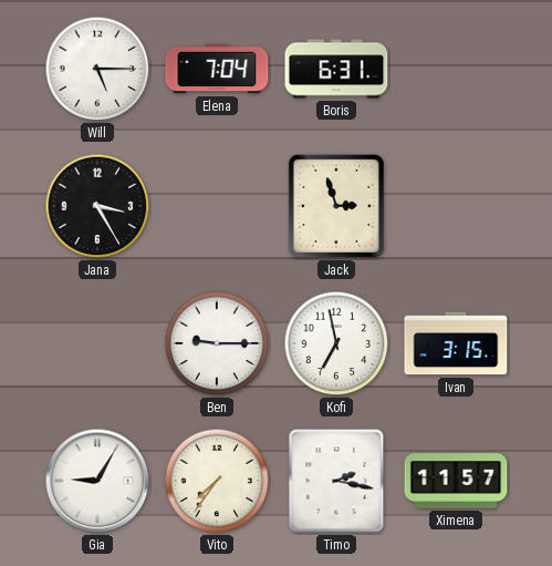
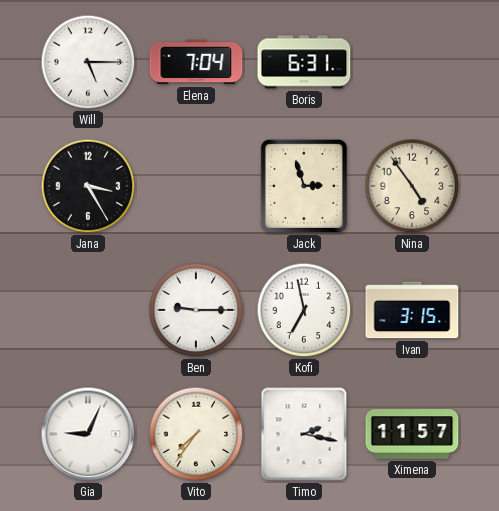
Nina: none -> 4:54 (412, 186)
Gia: 9:05 -> 9:04 (88, 434)
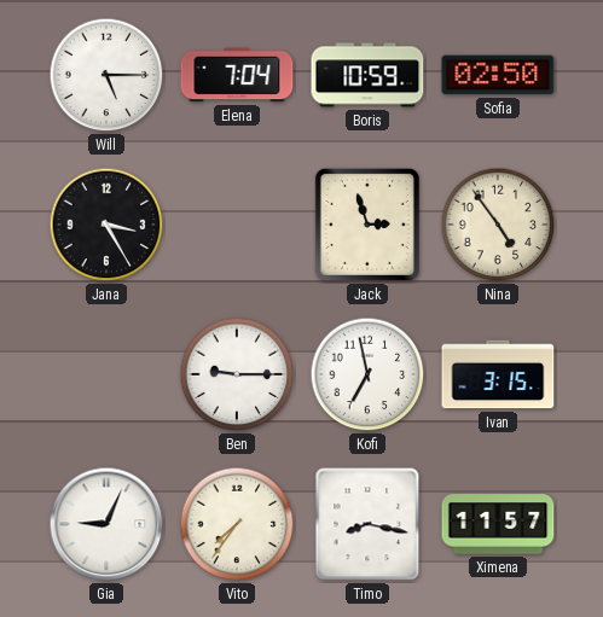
Boris: 6:31 -> 10:59 (367, 75)
Sofia: none -> 02:50 (498, 75)
Timo: 2:17 -> 8:17 (367, 524)
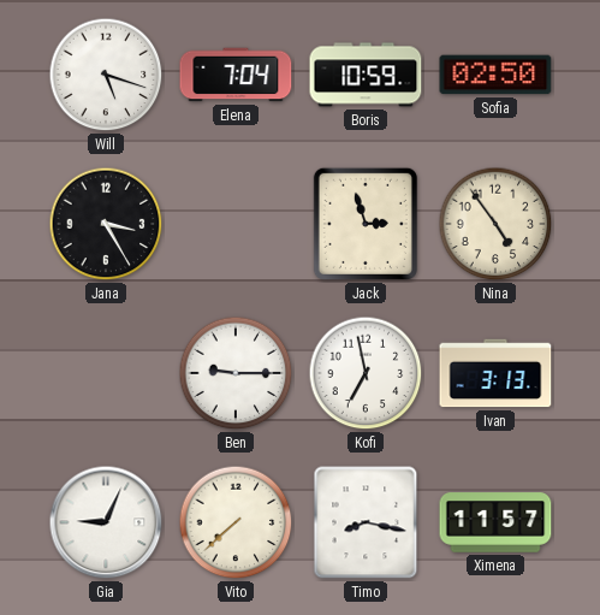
Will: 5:15 -> 5:18 (106, 75)
Ivan: 3:15 -> 3:13 (495, 373)
Vito: 7:36 -> 7:38 (236, 522)
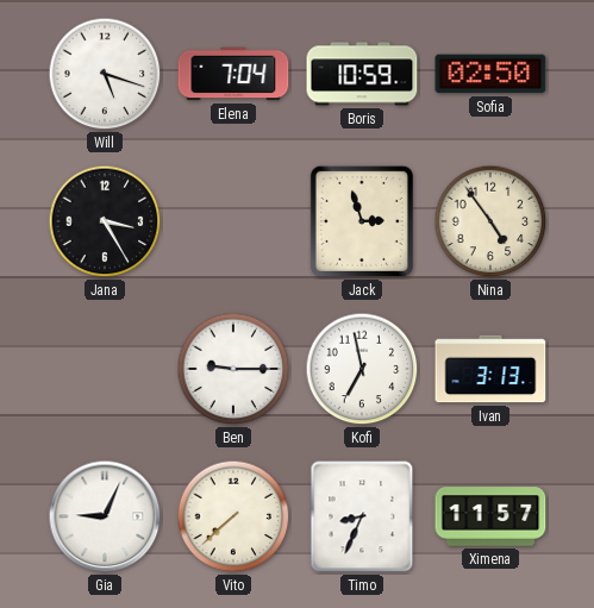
Timo: 8:17 -> 8:34 (362, 516)
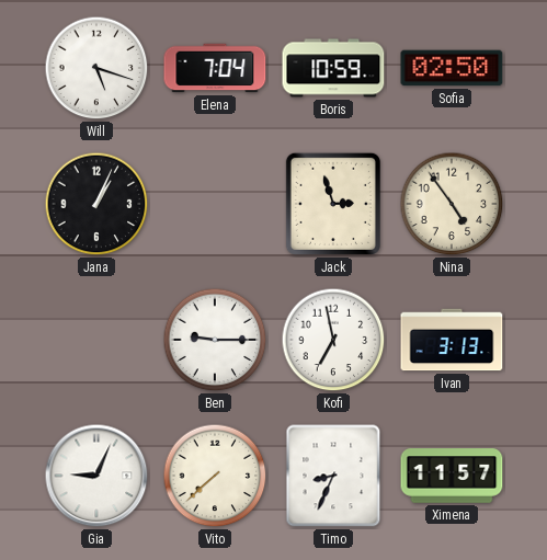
Jana: 3:25 -> 1:04 (96, 204)
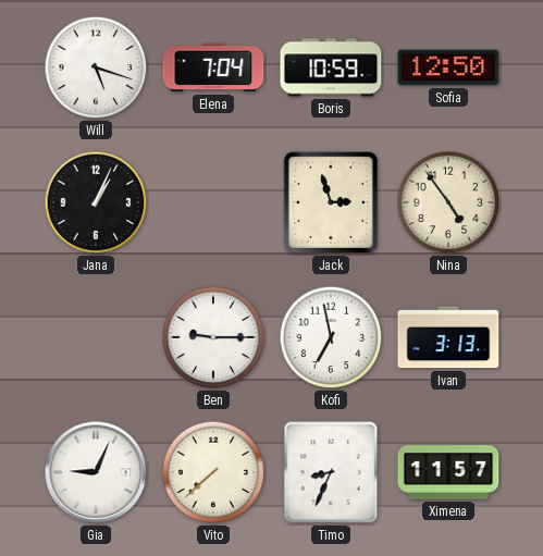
Sofia: 02:50 -> 12:50 (448, 67)
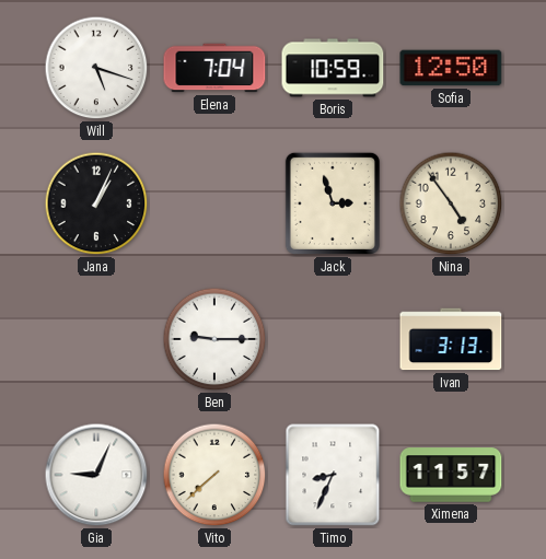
Kofi: 6:58 -> none (331, 337)
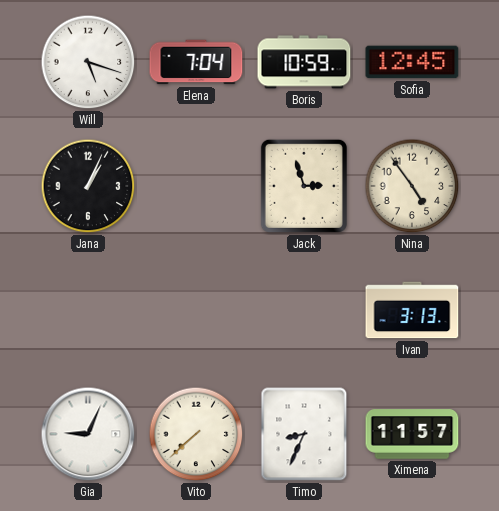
Sofia: 12:50 -> 12:45 (412, 62)
Ben: 9:15 -> none (214, 339)
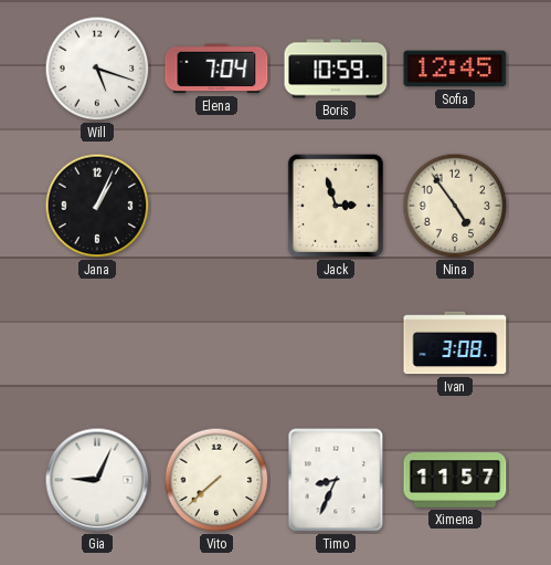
Ivan: 3:13 -> 3:08 (455, 343)
